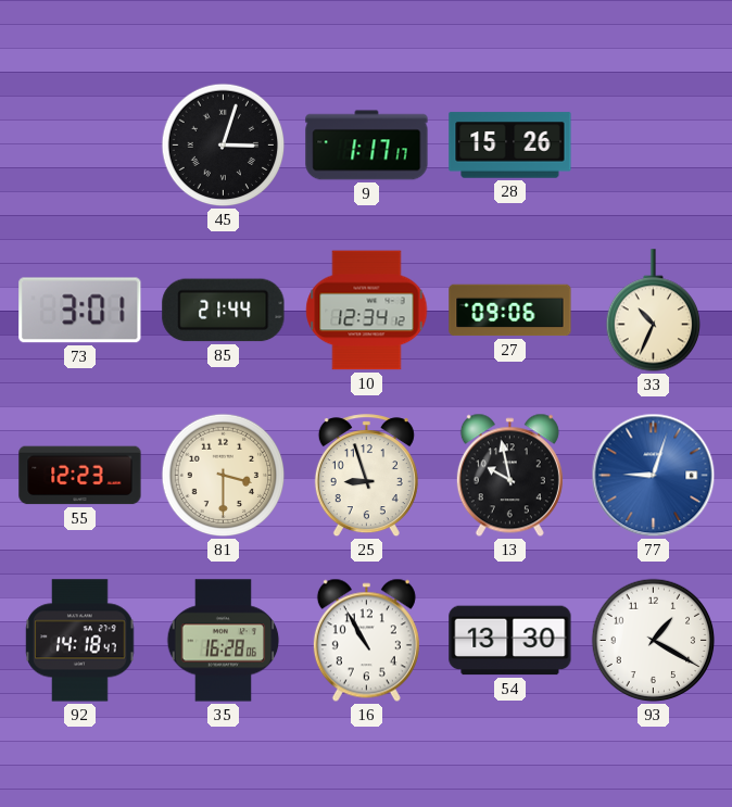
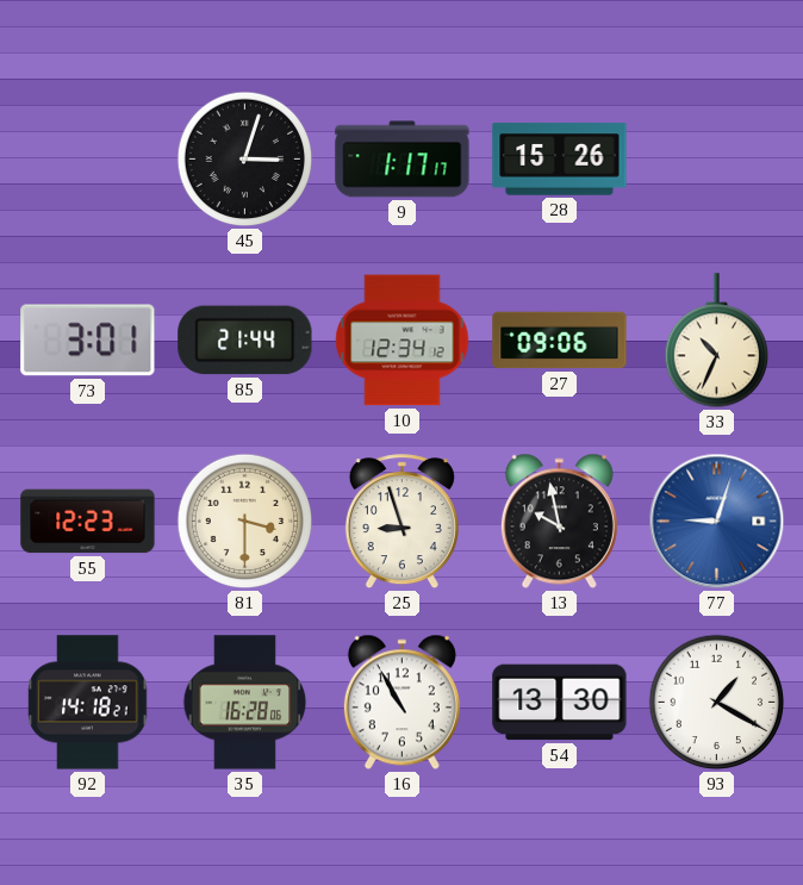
92: 14:18:47 -> 14:18:21 (88, 703)
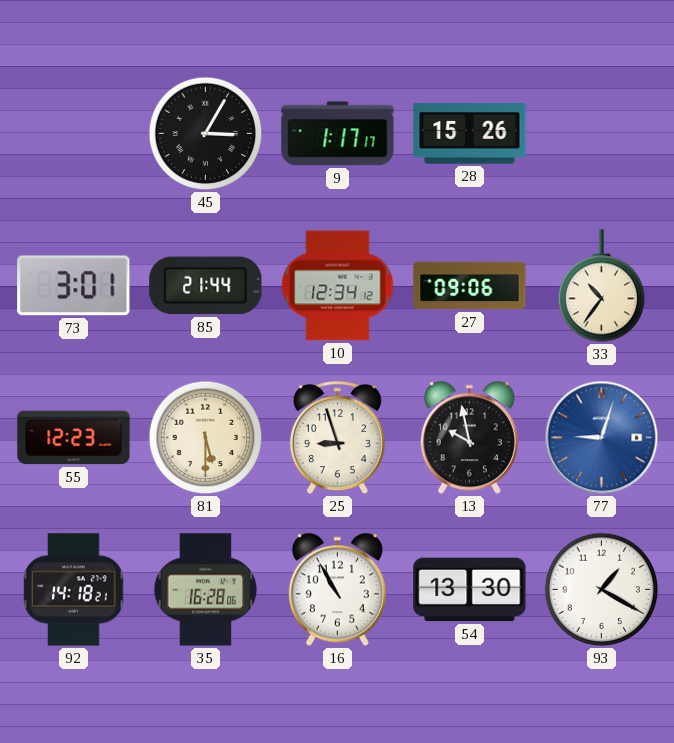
45: 3:03 -> 3:05 (206, 134)
33: 10:34 -> 10:36 (601, 286)
81: 3:30 -> 5:30 (206, 438)
